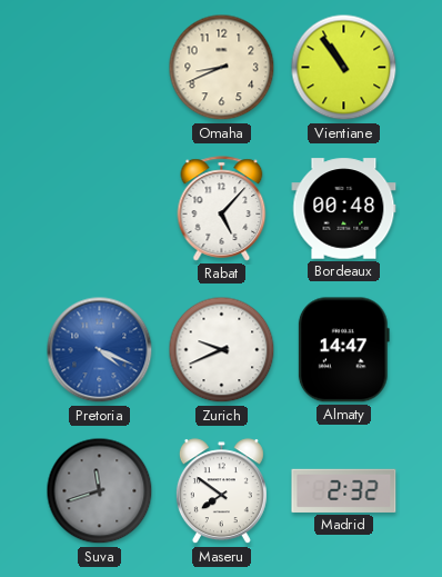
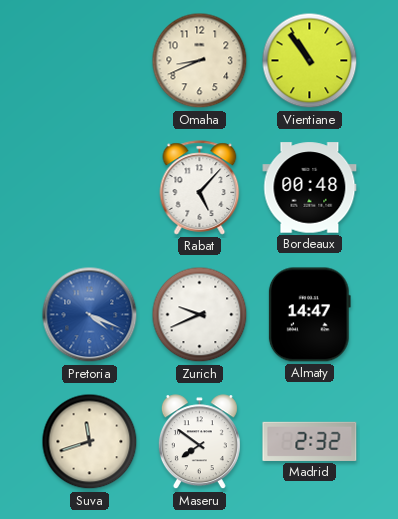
Suva dial: grey -> cream (90, 442)
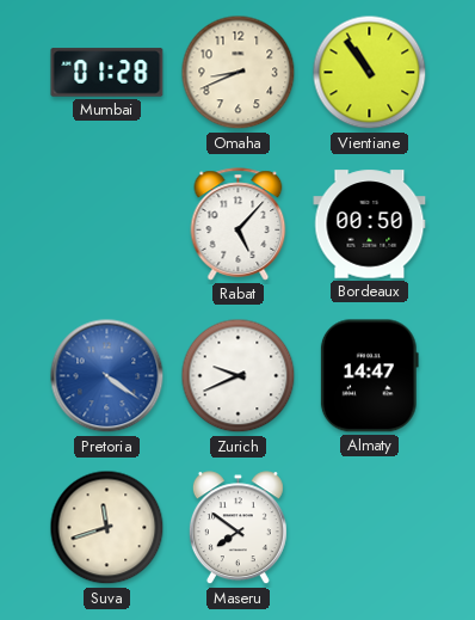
Mumbai: none -> 01:28 (107, 73)
Bordeaux: 00:48 -> 00:50 (370, 225)
Pretoria: 4:19 -> 4:21 (107, 376)
Madrid: 2:32 -> none (310, 441)
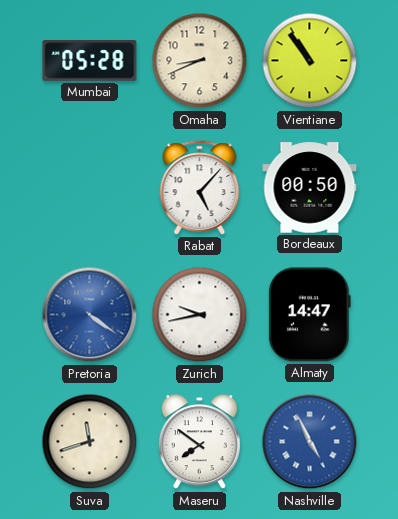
Mumbai: 01:28 -> 05:28 (90, 61)
Zurich: 9:41 -> 9:43 (200, 315)
Nashville: none -> 4:56 (310, 442)
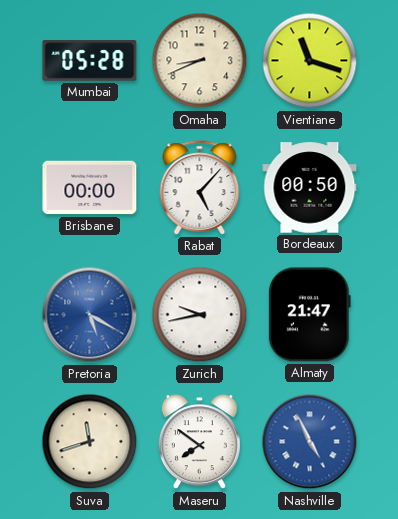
Vientiane: 10:54 -> 11:18 (310, 61)
Brisbane: none -> 00:00 (90, 188)
Pretoria: 4:21 -> 5:20 (90, 315)
Almaty: 14:47 -> 21:47 (309, 315)
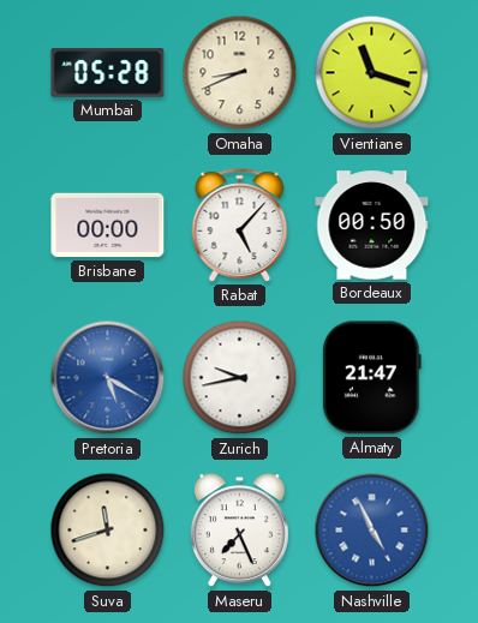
Maseru: 7:51 -> 7:26 (239, 531)
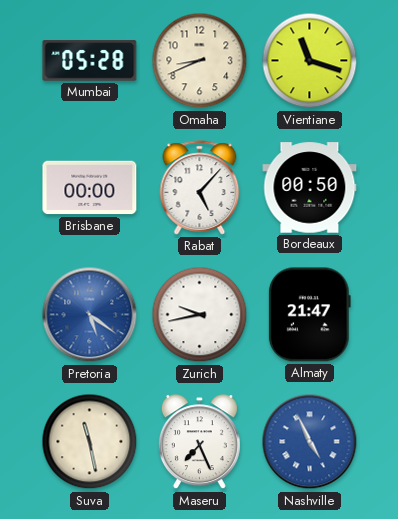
Pretoria: 5:20 -> 5:21 (90, 315)
Suva: 11:42 -> 11:28 (90, 442)
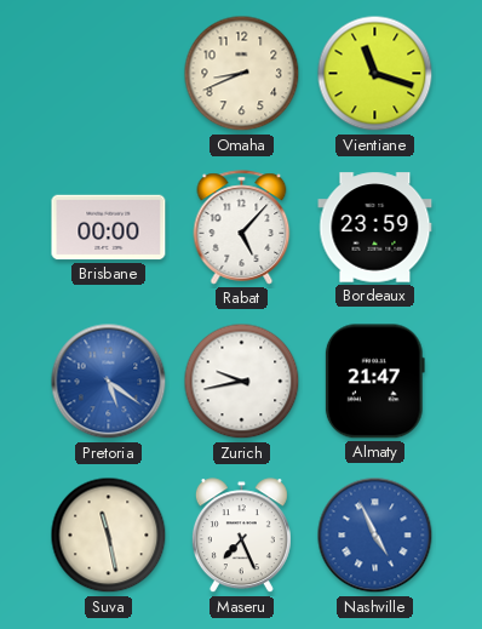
Mumbai: 05:28 -> none (90, 61)
Bordeaux: 00:50 -> 23:59 (375, 228)
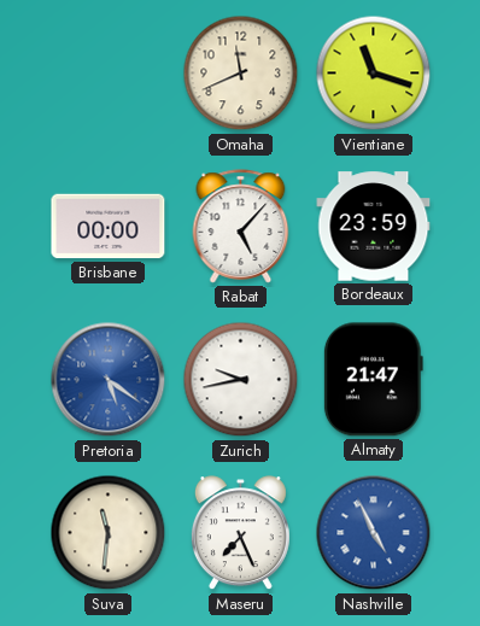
Omaha: 8:41 -> 11:41 (241, 74)
Suva: 11:28 -> 11:31 (109, 533)
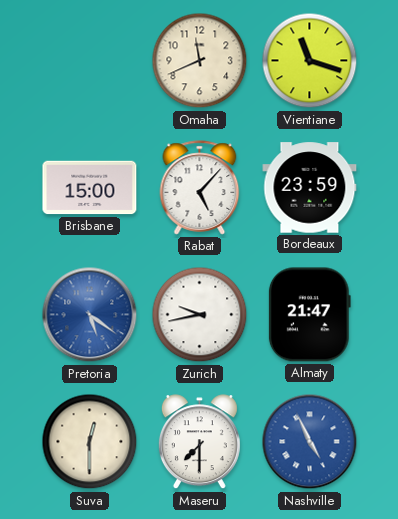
Brisbane: 00:00 -> 15:00 (90, 188)
Suva: 11:31 -> 12:30 (90, 442)
Maseru: 7:26 -> 7:30 (199, 442)
